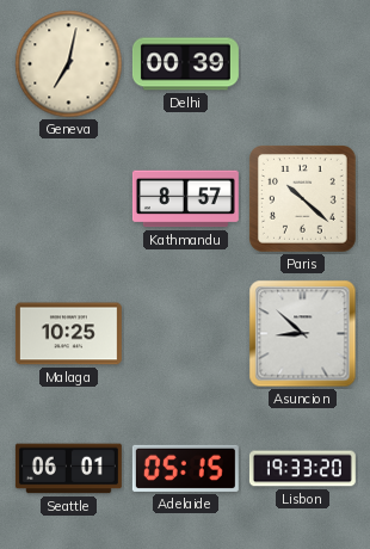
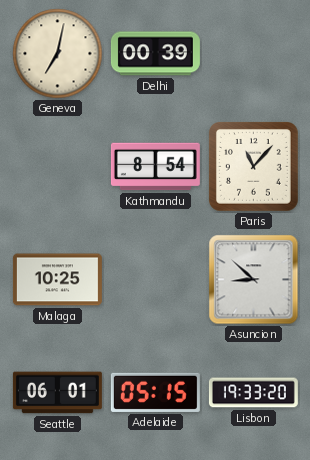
Kathmandu: 8:57 -> 8:54 (155, 167)
Paris: 10:22 -> 11:07 (254, 167)
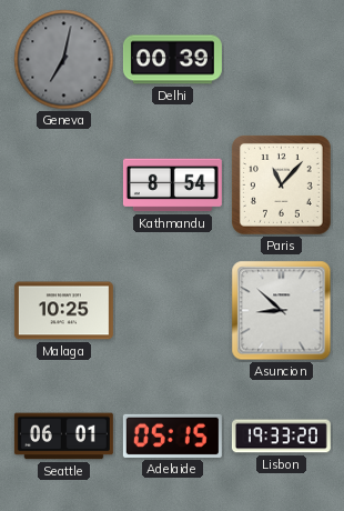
Geneva dial: cream -> grey (64, 60)
